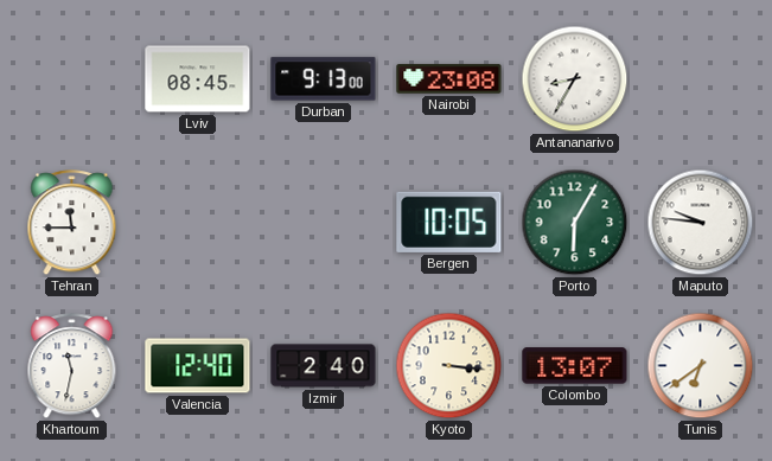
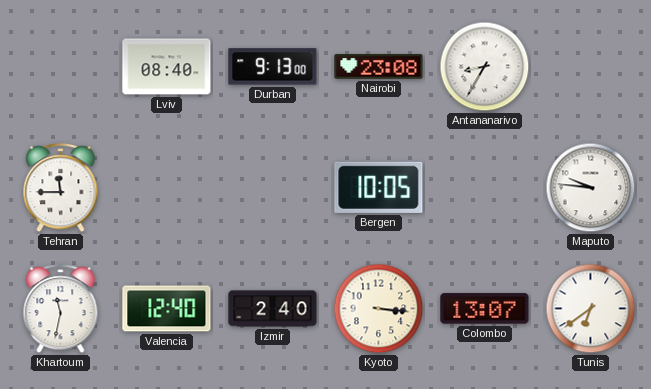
Lviv: 08:45 -> 08:40 (167, 67)
Porto: 6:05 -> none (575, 223)
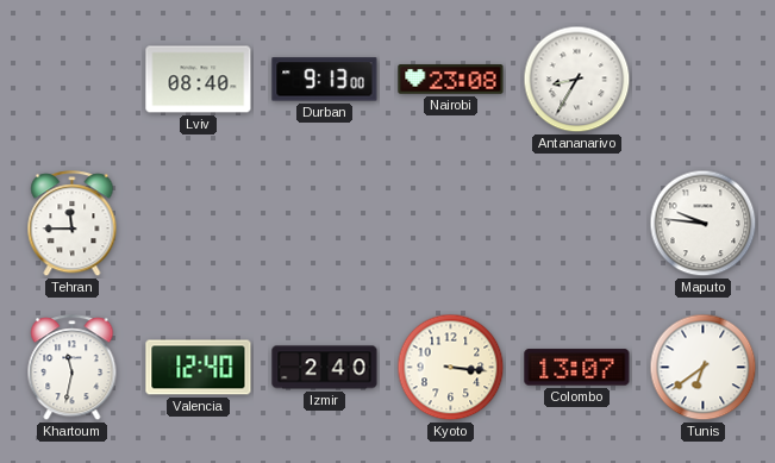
Bergen: 10:05 -> none (379, 187)
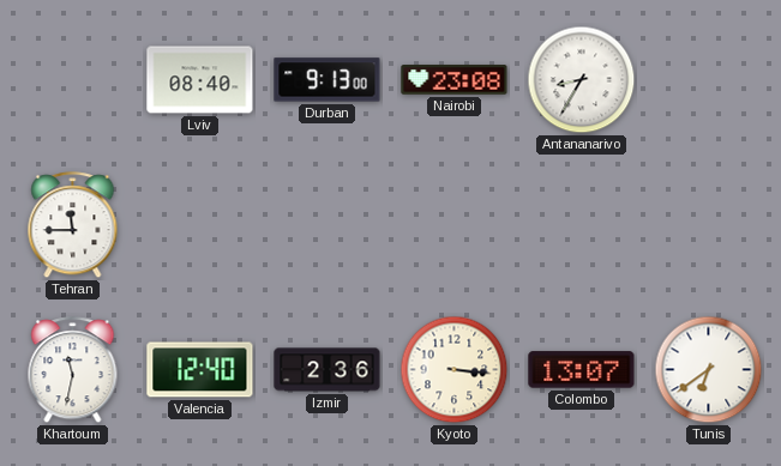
Maputo: 9:46 -> none (704, 224)
Izmir: 2:40 -> 2:36 (328, 370)
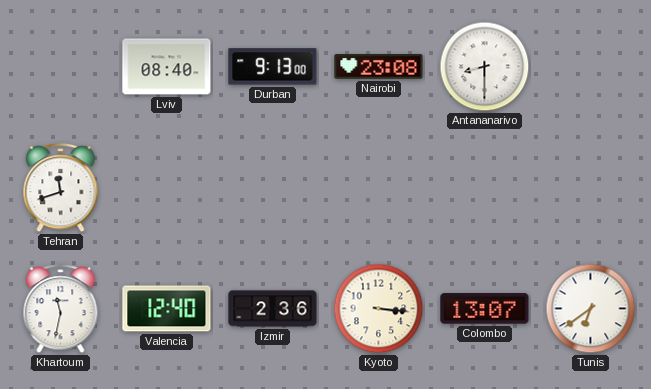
Antananarivo: 8:35 -> 8:30 (485, 67)
Tehran: 11:45 -> 11:42 (61, 188)
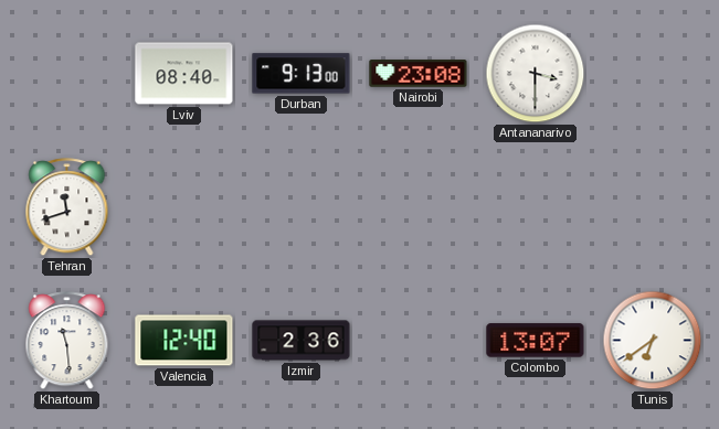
Antananarivo: 8:30 -> 3:30 (536, 74)
Khartoum: 11:32 -> 11:29 (67, 341)
Kyoto: 3:16 -> none (379, 309)
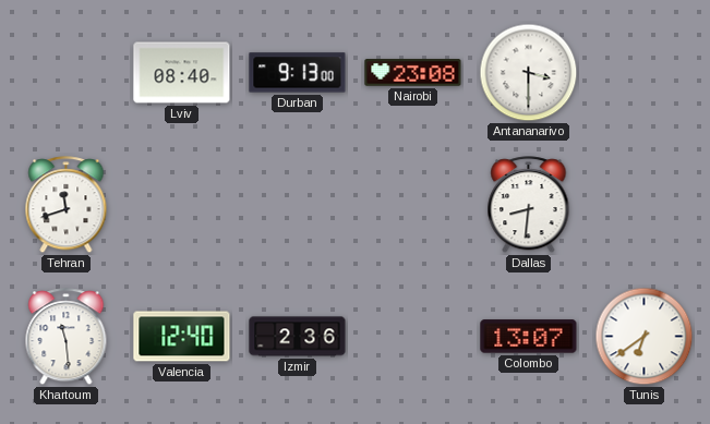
Dallas: none -> 8:31 (529, 205)
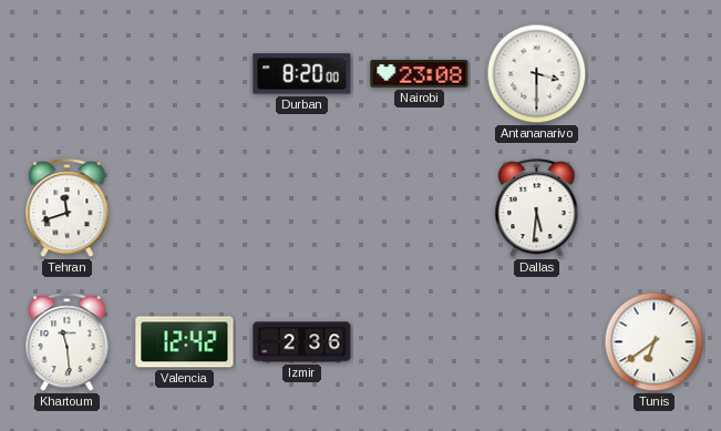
Lviv: 08:40 -> none (182, 73)
Durban: 9:13 -> 8:20 (302, 74)
Dallas: 8:31 -> 5:31 (537, 208)
Valencia: 12:40 -> 12:42 (185, 342)
Colombo: 13:07 -> none (529, 337)
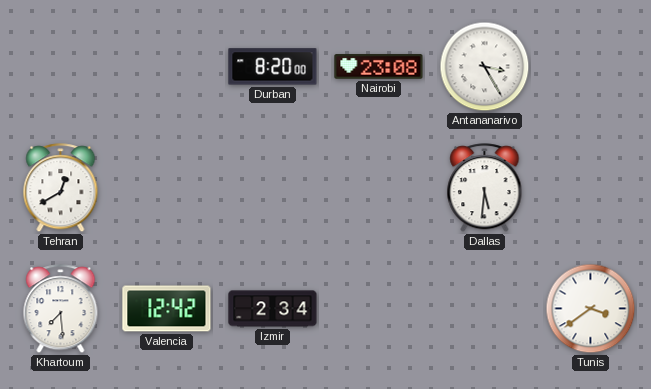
Antananarivo: 3:30 -> 3:25 (485, 67)
Tehran: 11:42 -> 12:40 (61, 188)
Khartoum: 11:29 -> 7:29 (61, 309)
Izmir: 2:36 -> 2:34 (273, 309)
Tunis: 6:39 -> 3:39 (591, 309)
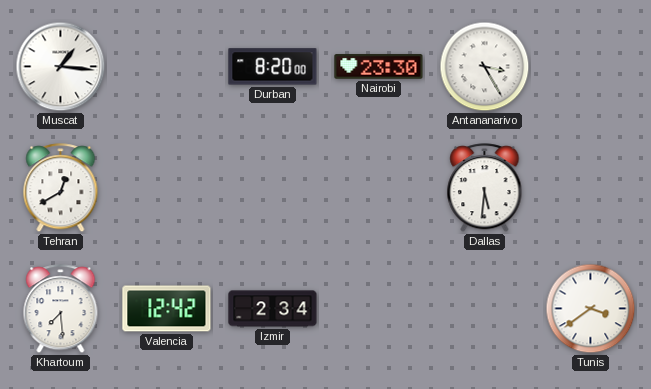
Muscat: none -> 1:16 (61, 67)
Nairobi: 23:08 -> 23:30 (379, 67)
